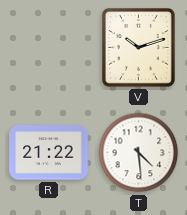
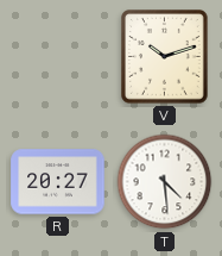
R: 21:22 -> 20:27 (58, 182)
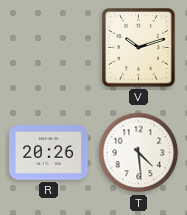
R: 20:27 -> 20:26 (49, 153)
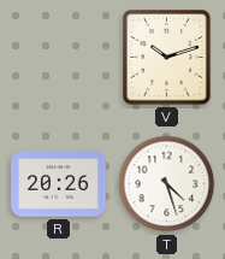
T: 4:29 -> 4:27 (167, 184)
